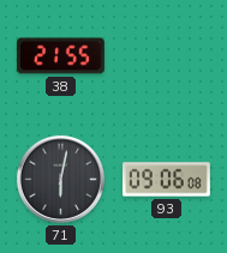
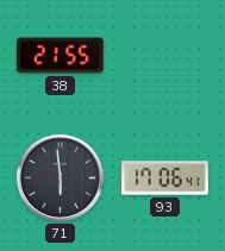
71: 6:02 -> 5:59 (60, 177)
93: 09:06 -> 17:06 (165, 178)
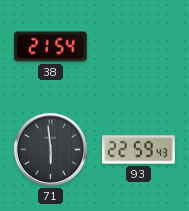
38: 21:55 -> 21:54 (50, 47)
93: 17:06 -> 22:59 (139, 150)
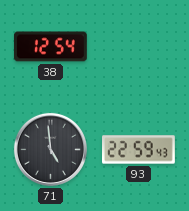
38: 21:54 -> 12:54 (50, 47)
71: 5:59 -> 4:59 (50, 149)
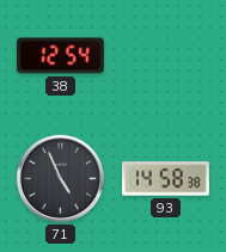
71: 4:59 -> 4:56 (60, 178)
93: 22:59 -> 14:58 (166, 179)
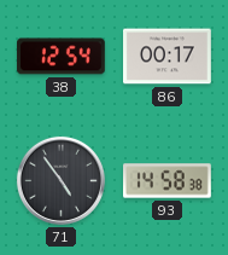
86: none -> 00:17 (168, 57)
71: 4:56 -> 4:54 (60, 180)
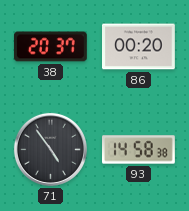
38: 12:54 -> 20:37 (50, 47)
86: 00:17 -> 00:20 (139, 47)
